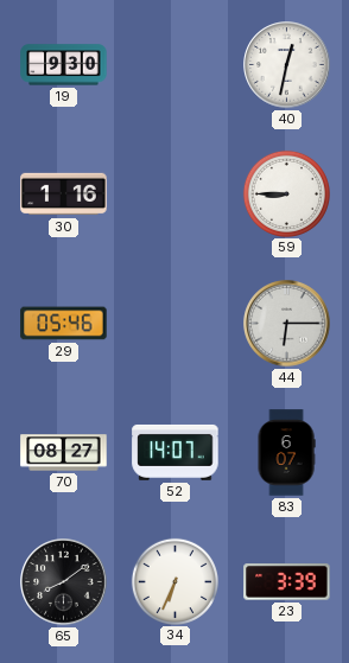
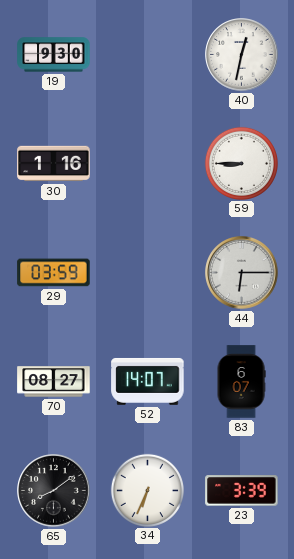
29: 05:46 -> 03:59 (54, 273)
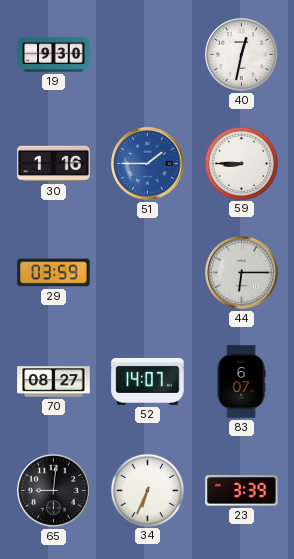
51: none -> 1:45 (148, 164)
65: 8:09 -> 9:01 (54, 491)
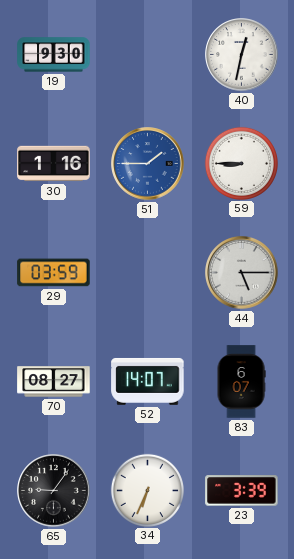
44: 6:15 -> 5:15 (242, 273)
65: 9:01 -> 9:06 (54, 491)
